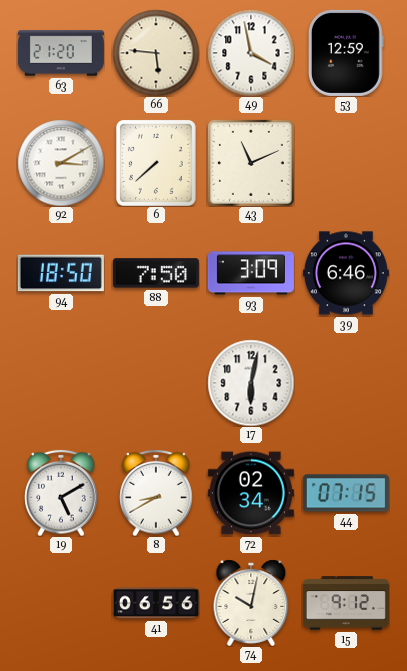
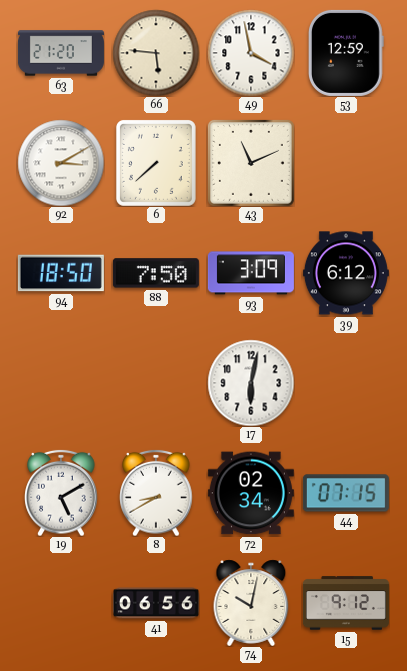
39: 6:46 -> 6:12 (346, 273)
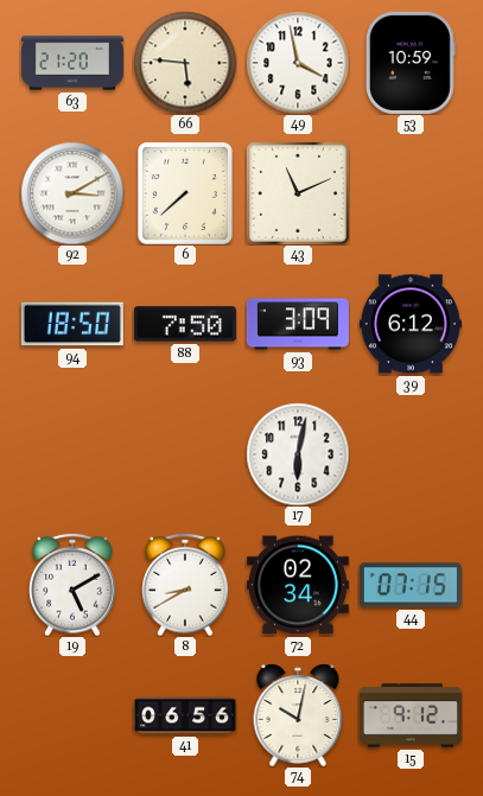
53: 12:59 -> 10:59 (412, 63)
